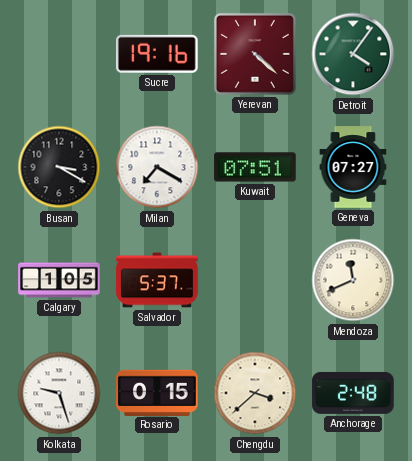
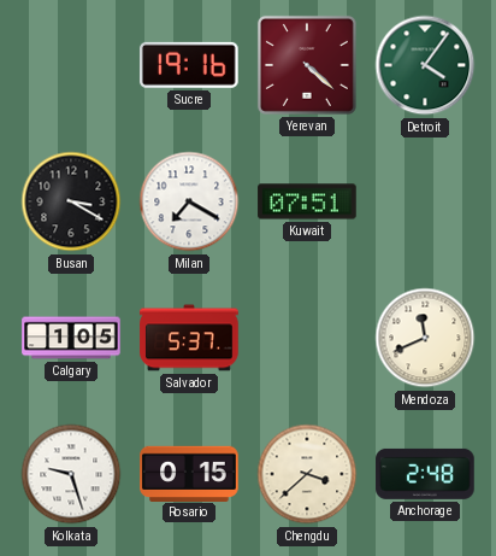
Geneva: 07:27 -> none (353, 167)
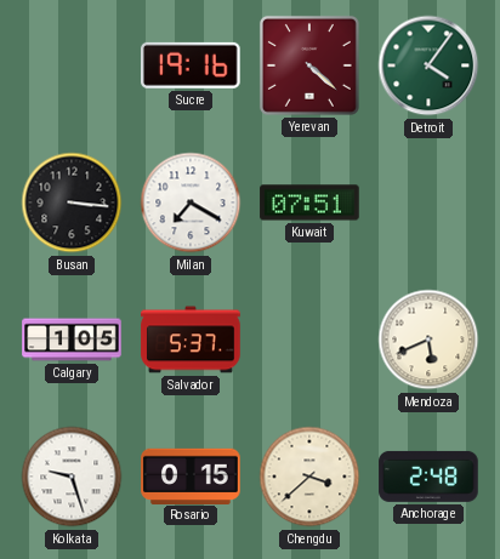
Busan: 3:20 -> 3:16 (72, 203)
Mendoza: 11:41 -> 5:41 (428, 340)
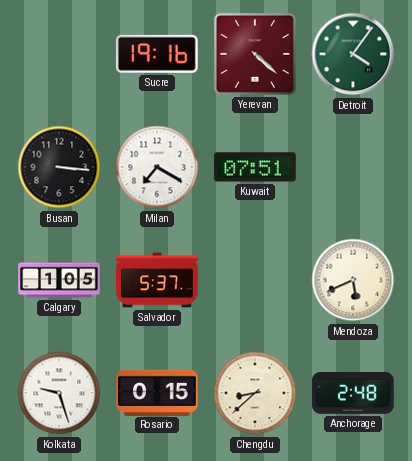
Chengdu: 3:38 -> 8:38 (255, 393)
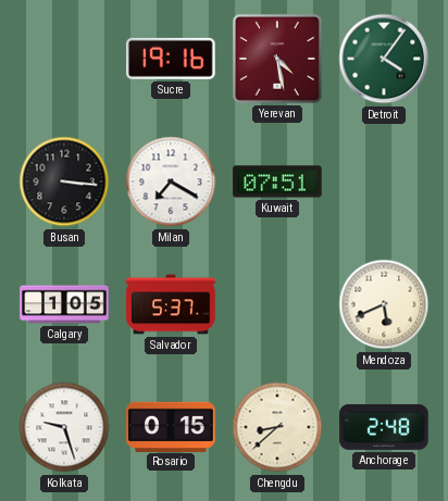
Yerevan: 4:22 -> 4:28 (277, 59)
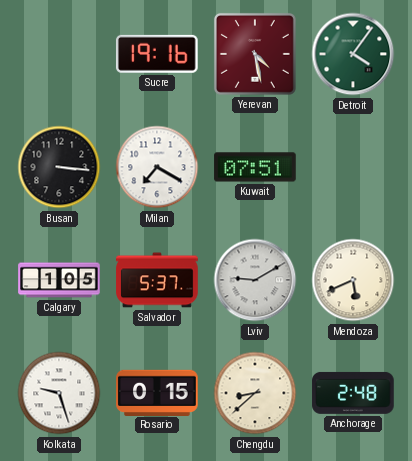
Lviv: none -> 9:10 (255, 280)
